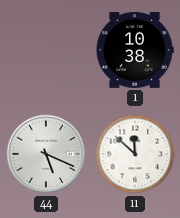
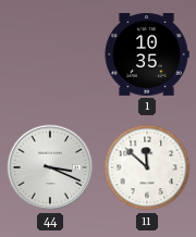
1: 10:38 -> 10:35 (147, 55)
44: 5:19 -> 3:19 (50, 167)
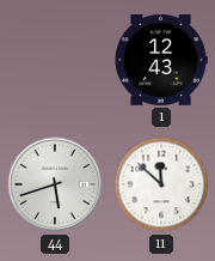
1: 10:35 -> 12:43 (161, 61)
44: 3:19 -> 5:42 (55, 184)
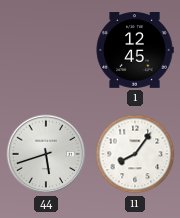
1: 12:43 -> 12:45 (135, 51)
11: 11:52 -> 8:06 (135, 154)
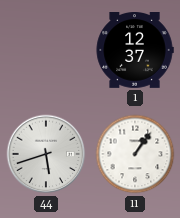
1: 12:45 -> 12:37 (135, 51)
11: 8:06 -> 1:06 (135, 154)
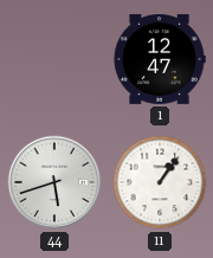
1: 12:37 -> 12:47 (160, 60)
